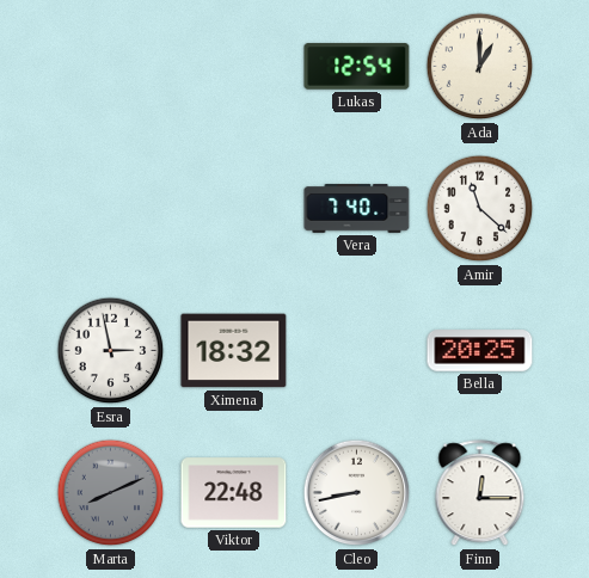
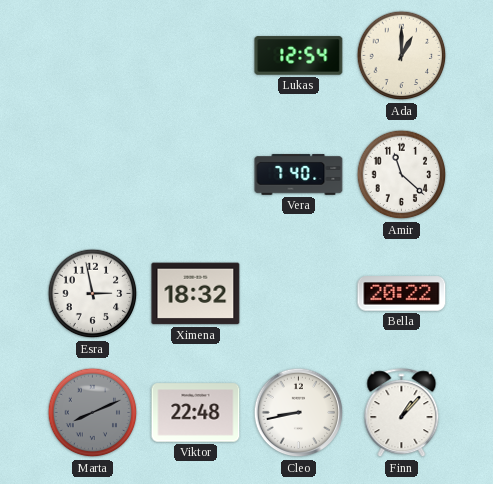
Bella: 20:25 -> 20:22 (402, 294)
Finn: 12:15 -> 1:07 (402, 413)
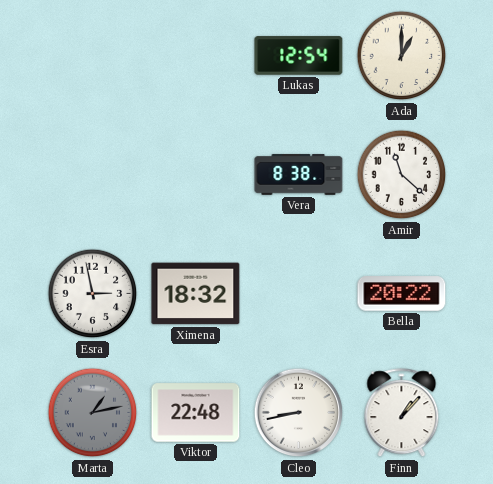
Vera: 7:40 -> 8:38 (299, 175)
Marta: 8:11 -> 1:13 (93, 413)
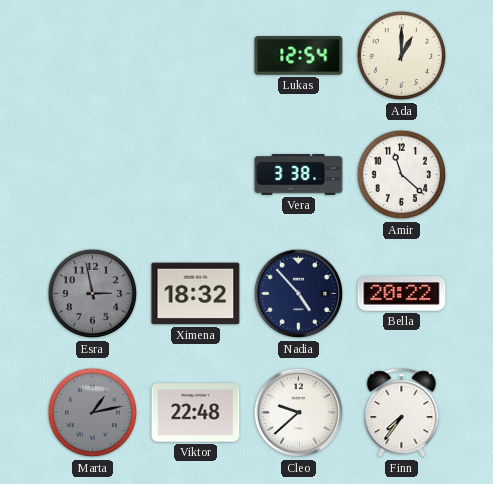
Vera: 8:38 -> 3:38 (299, 175)
Esra dial: white -> grey (93, 294)
Nadia: none -> 4:53 (299, 294)
Cleo: 8:43 -> 9:38 (299, 413)
Finn: 1:07 -> 7:36 (402, 413)
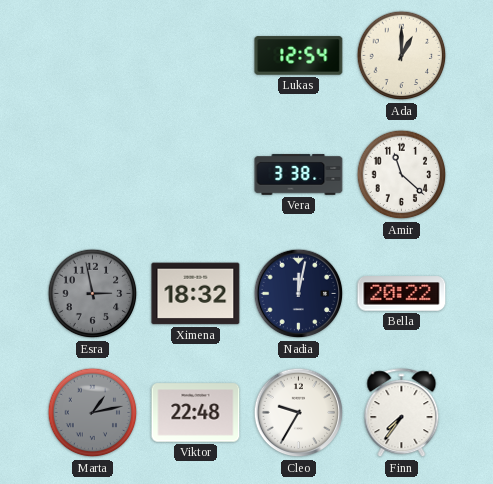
Nadia: 4:53 -> 12:02 (299, 294)
Cleo: 9:38 -> 9:35 (299, 413)
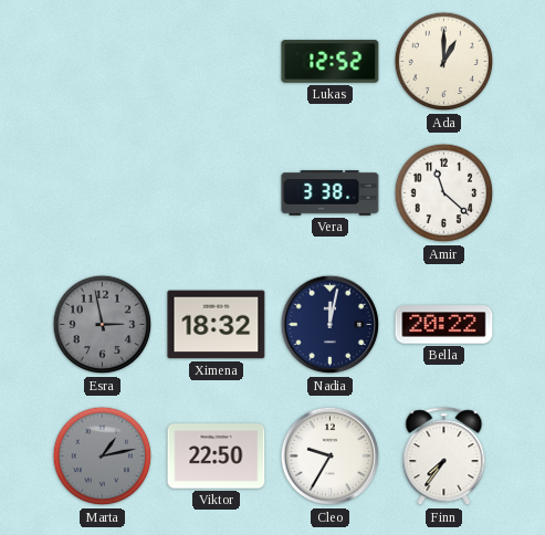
Lukas: 12:54 -> 12:52 (331, 62)
Viktor: 22:48 -> 22:50 (217, 457)
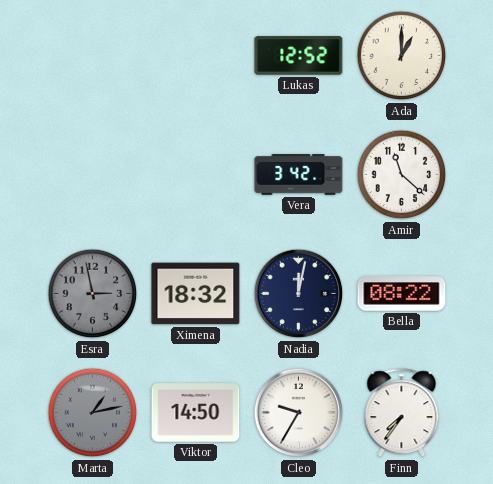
Vera: 3:38 -> 3:42 (299, 175)
Bella: 20:22 -> 08:22 (402, 294)
Viktor: 22:50 -> 14:50 (196, 413)
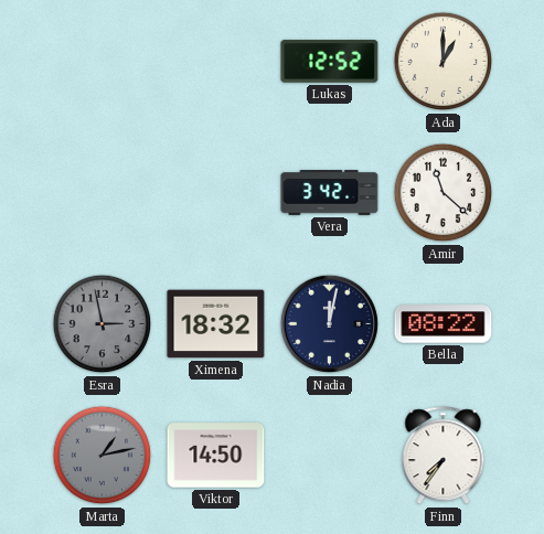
Cleo: 9:35 -> none (299, 413)
